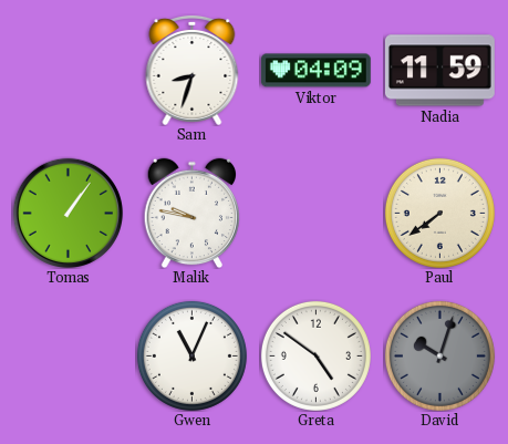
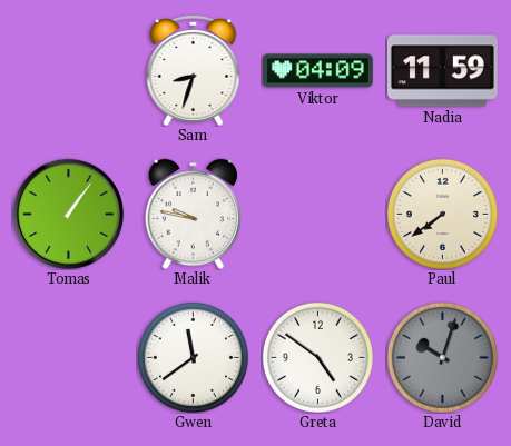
Gwen: 11:04 -> 11:39 (193, 357)
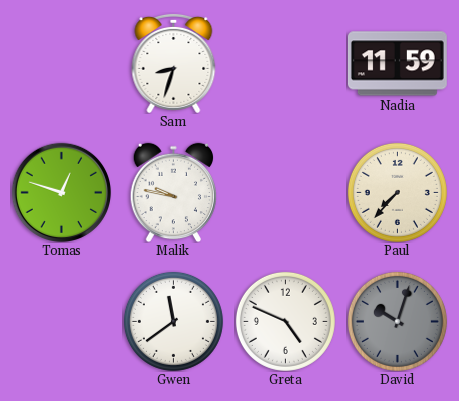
Viktor: 04:09 -> none (317, 71)
Tomas: 1:06 -> 12:48 (61, 192)
Paul: 7:39 -> 7:37 (397, 192)
Greta: 4:51 -> 4:49 (285, 321)
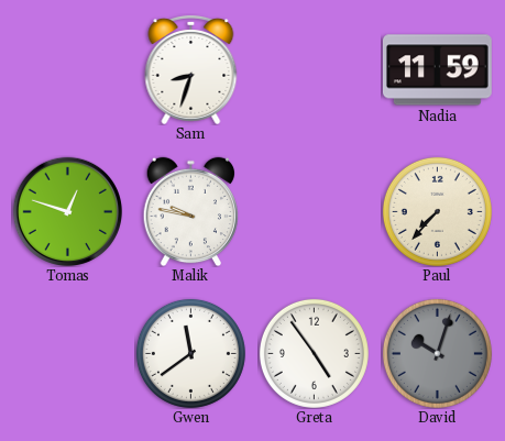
Greta: 4:49 -> 4:54 (314, 353)
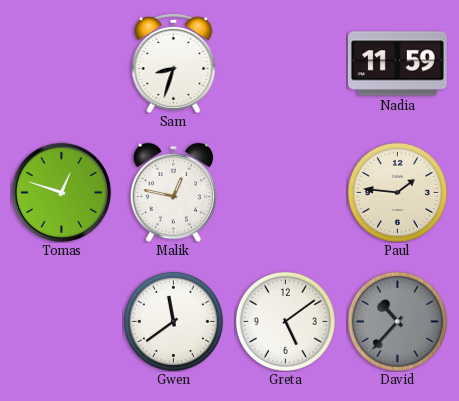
Malik: 9:47 -> 12:47 (174, 192)
Paul: 7:37 -> 1:46 (397, 192)
Greta: 4:54 -> 5:09 (285, 321)
David: 10:03 -> 10:37 (397, 321)
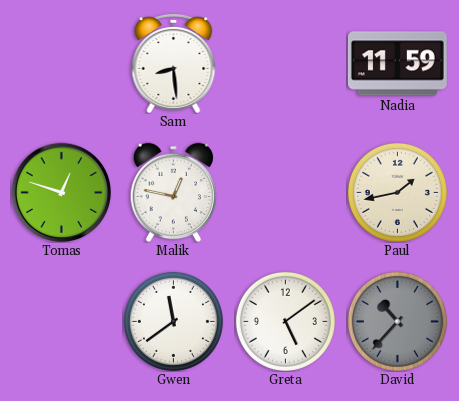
Sam: 8:33 -> 8:29 (174, 63)
Paul: 1:46 -> 1:43 (397, 192)
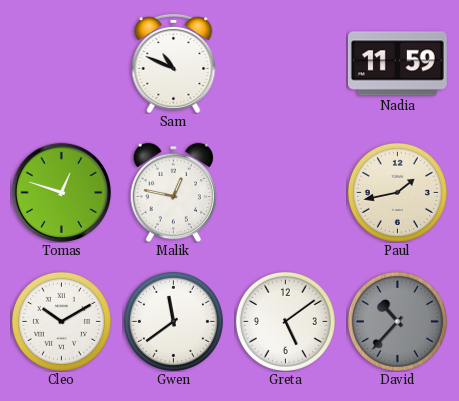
Sam: 8:29 -> 10:49 (174, 63)
Cleo: none -> 10:10 (61, 321)
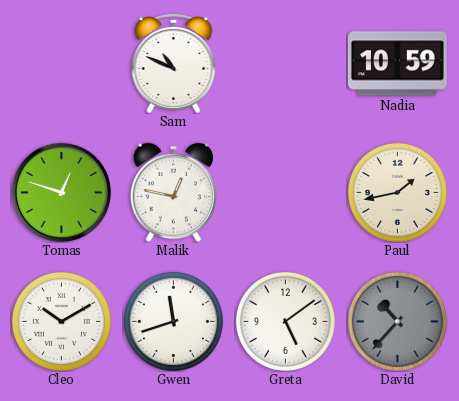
Nadia: 11:59 -> 10:59 (397, 64)
Gwen: 11:39 -> 11:42 (173, 321)
